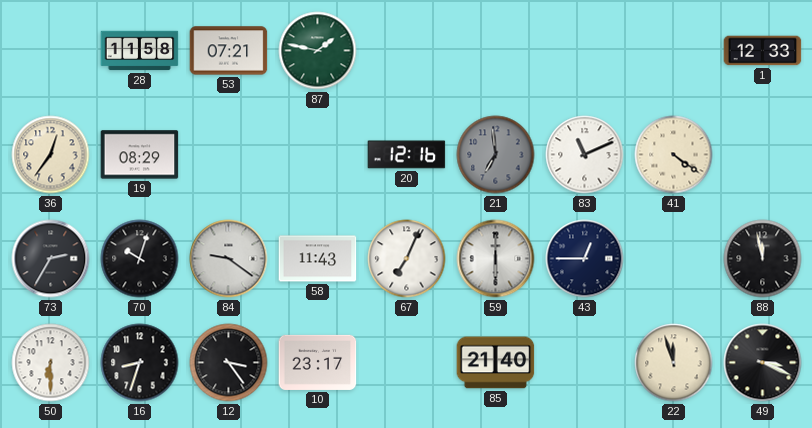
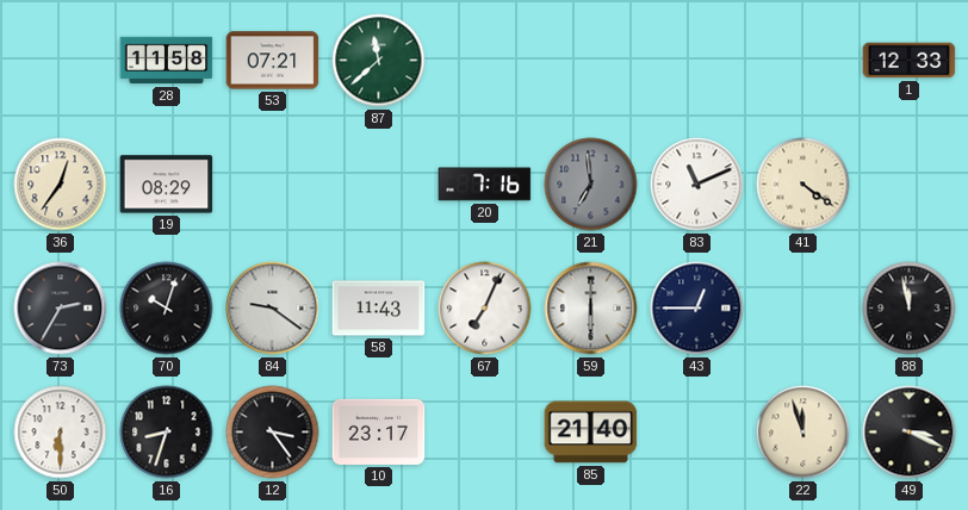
87: 1:47 -> 11:38 (379, 61)
20: 12:16 -> 7:16 (485, 185)
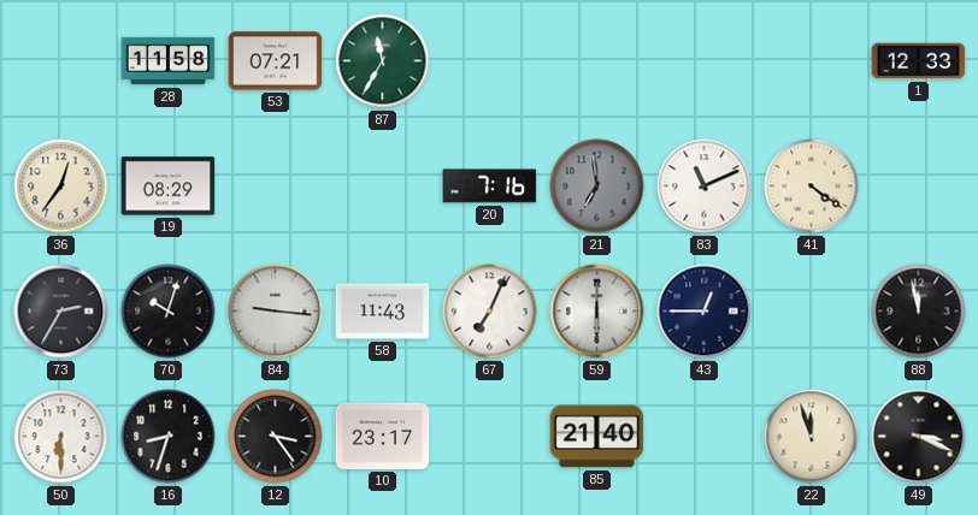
87: 11:38 -> 11:35 (383, 61)
84: 9:21 -> 9:16 (276, 312)
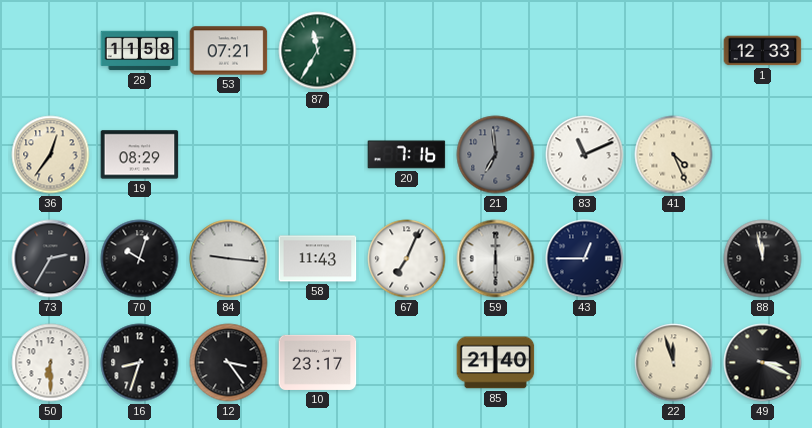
41: 4:21 -> 4:26 (674, 155)
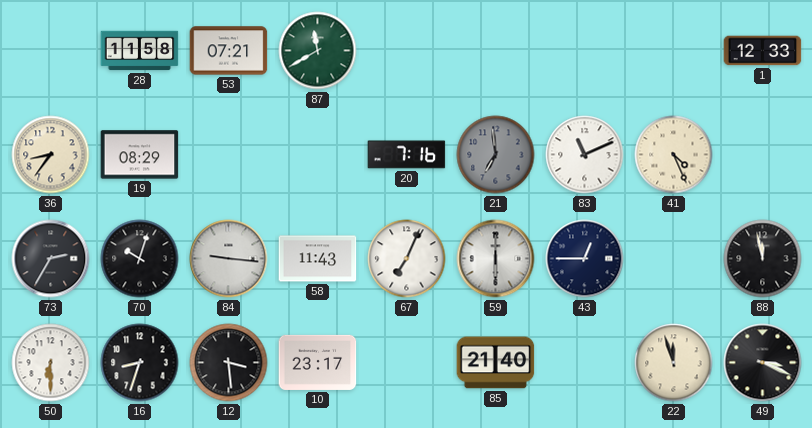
87: 11:35 -> 11:40 (318, 51)
36: 12:36 -> 8:36 (51, 155)
12: 3:24 -> 3:29 (229, 363)
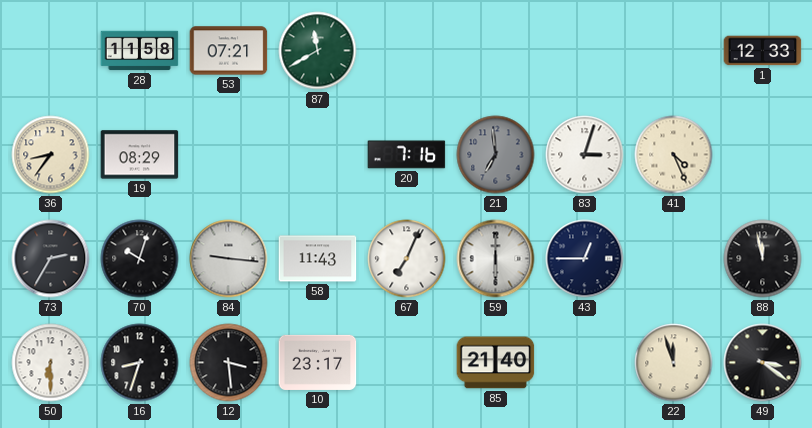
83: 11:11 -> 3:03 (585, 155)
49: 3:19 -> 3:21 (763, 363)
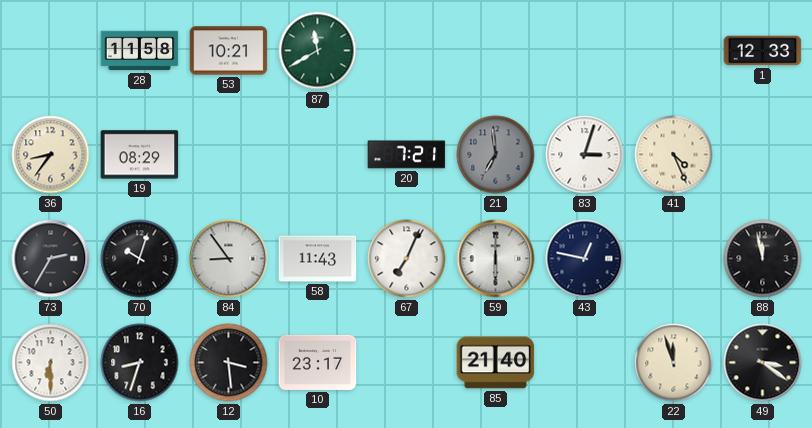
53: 07:21 -> 10:21 (229, 51)
20: 7:16 -> 7:21 (407, 155)
84: 9:16 -> 8:54 (229, 259)
43: 12:45 -> 12:47 (585, 259)
